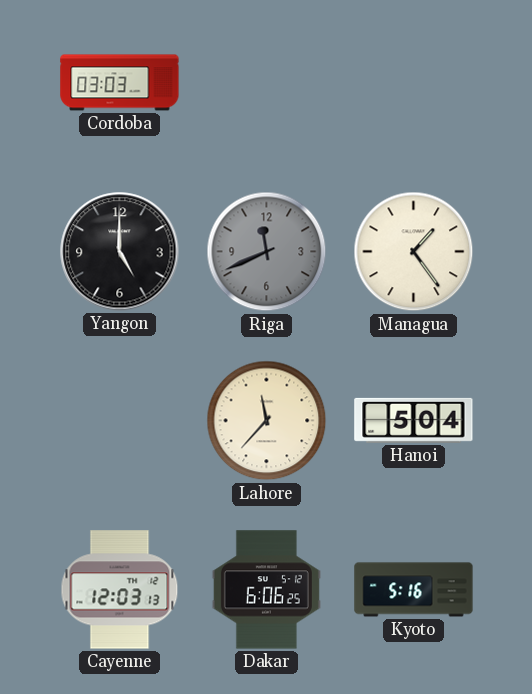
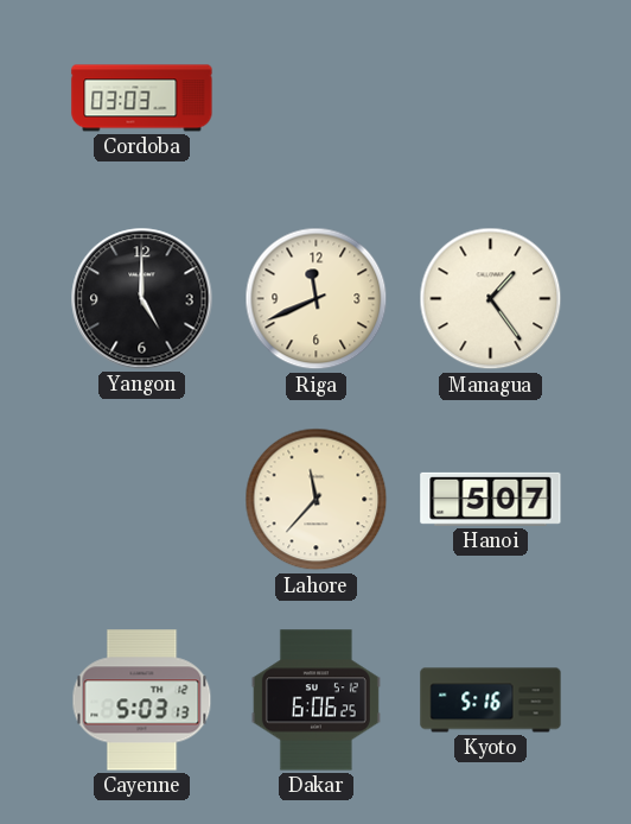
Riga dial: grey -> cream (317, 299)
Hanoi: 5:04 -> 5:07 (491, 499)
Cayenne: 12:03 -> 5:03 (142, 701)
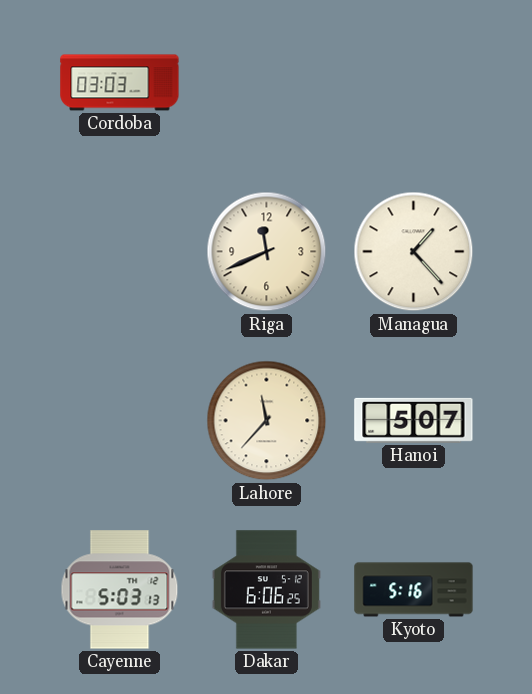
Yangon: 5:00 -> none (142, 299)
Managua: 1:24 -> 1:23 (414, 252)
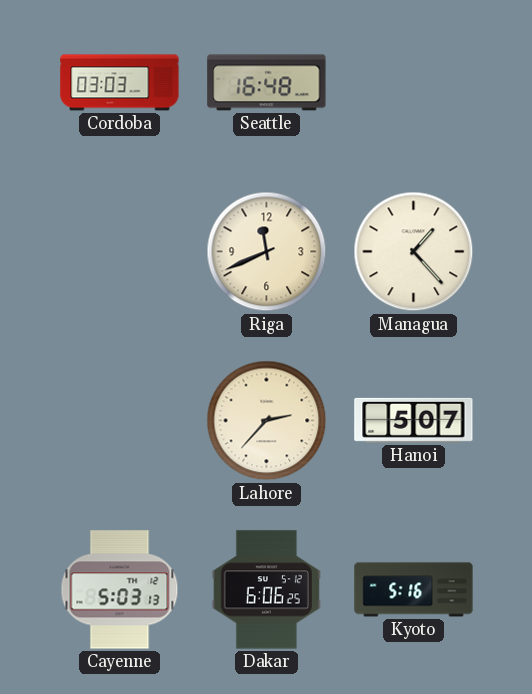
Seattle: none -> 16:48 (267, 83)
Lahore: 11:37 -> 2:37 (267, 421)
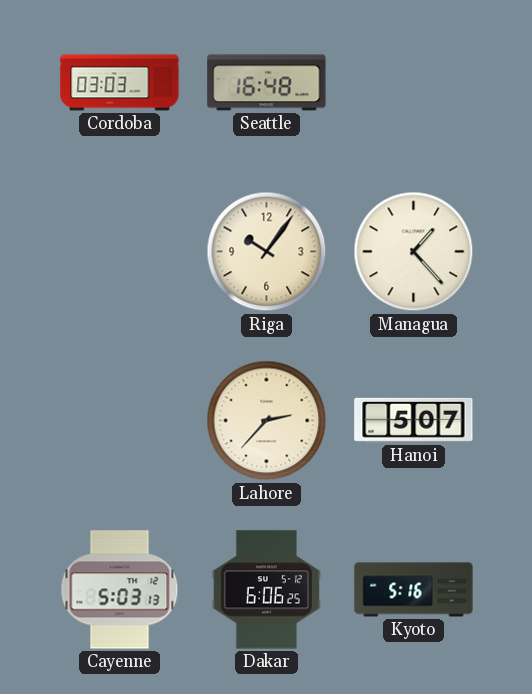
Riga: 11:41 -> 10:06 (267, 252)
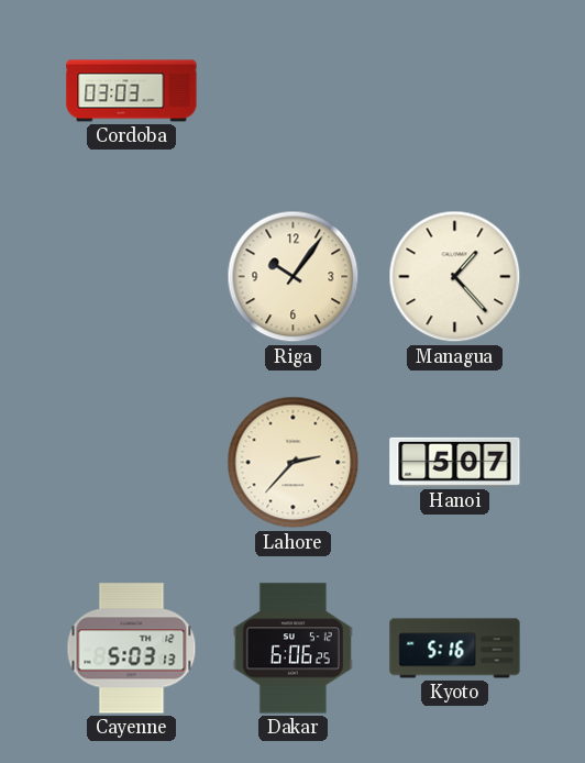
Seattle: 16:48 -> none (267, 83)
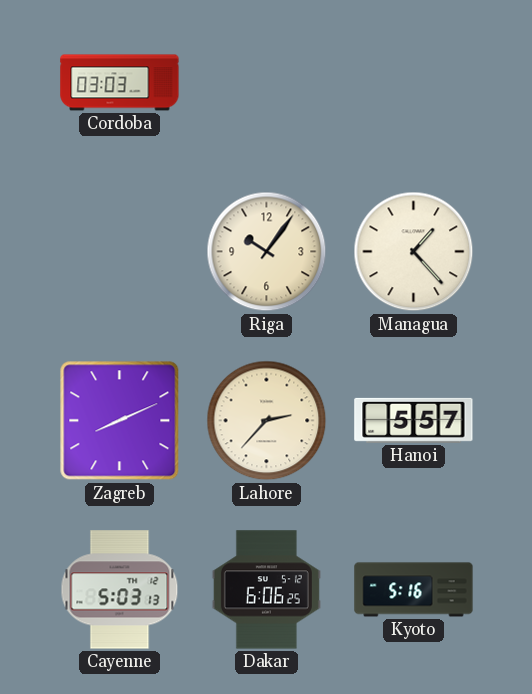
Zagreb: none -> 8:11 (120, 421)
Hanoi: 5:07 -> 5:57 (414, 420)
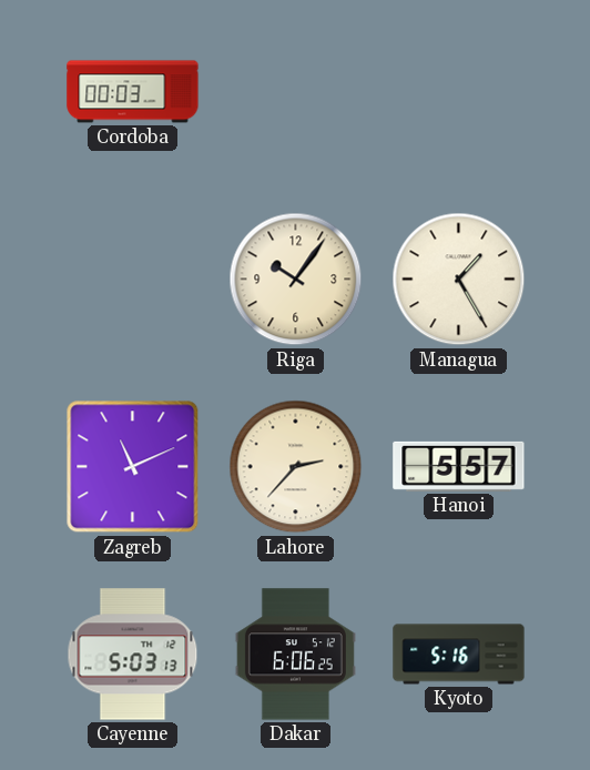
Cordoba: 03:03 -> 00:03 (133, 92)
Managua: 1:23 -> 1:25 (459, 280)
Zagreb: 8:11 -> 11:11 (133, 467)
